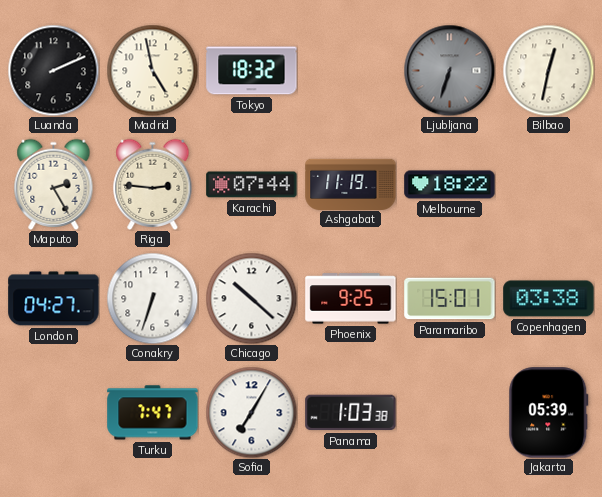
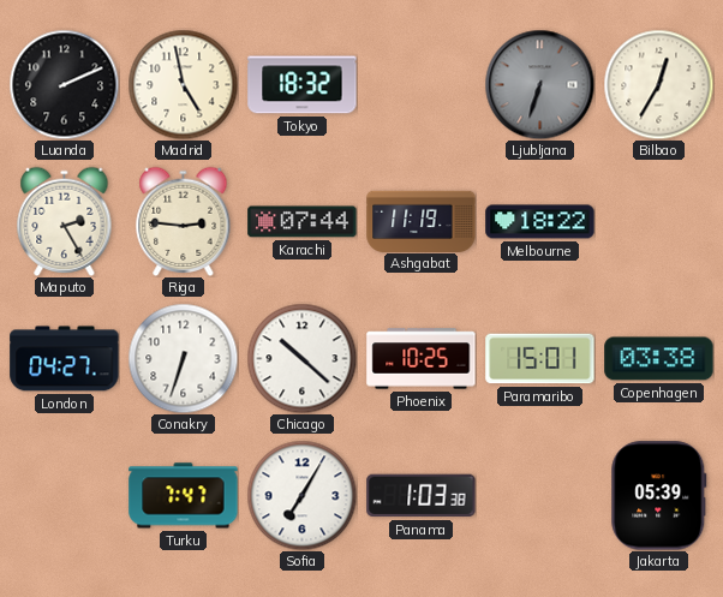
Bilbao: 12:32 -> 12:35 (658, 84)
Phoenix: 9:25 -> 10:25 (422, 359)
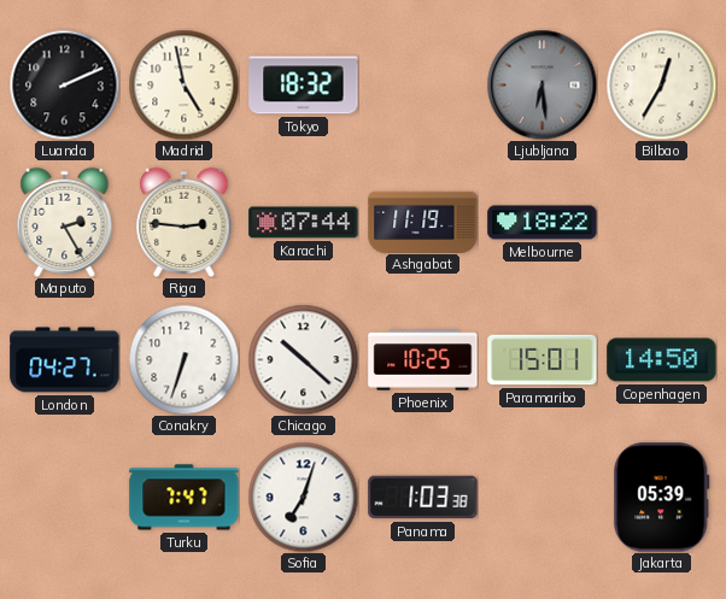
Ljubljana: 6:33 -> 6:29 (541, 84)
Copenhagen: 03:38 -> 14:50 (662, 360)
Sofia: 7:05 -> 7:03 (303, 497)
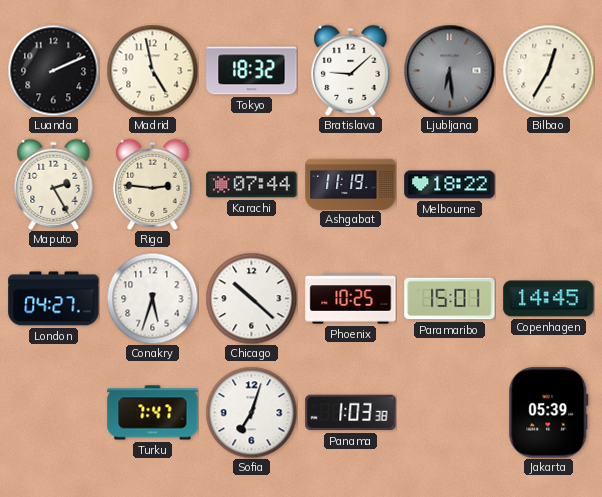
Bratislava: none -> 9:08 (351, 70)
Conakry: 6:33 -> 5:33 (152, 298)
Copenhagen: 14:50 -> 14:45 (549, 299)
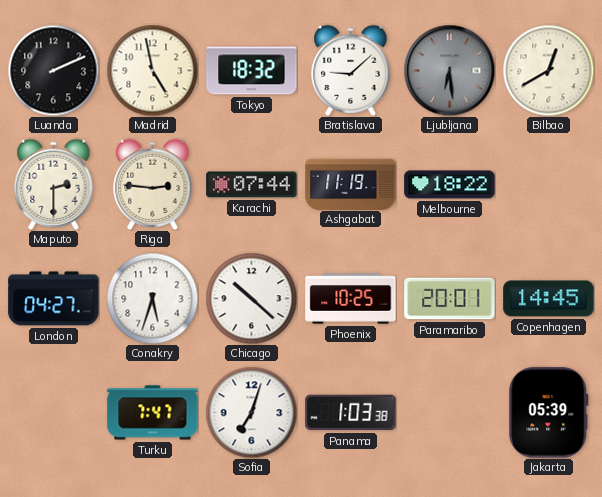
Bilbao: 12:35 -> 12:40 (548, 70)
Maputo: 2:25 -> 2:30 (54, 184)
Paramaribo: 15:01 -> 20:01 (450, 299)
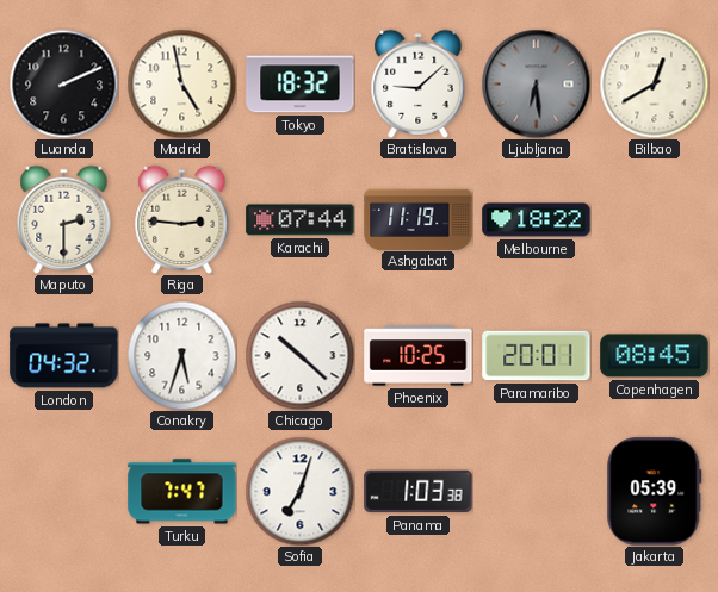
London: 04:27 -> 04:32 (64, 356)
Copenhagen: 14:45 -> 08:45 (655, 356)
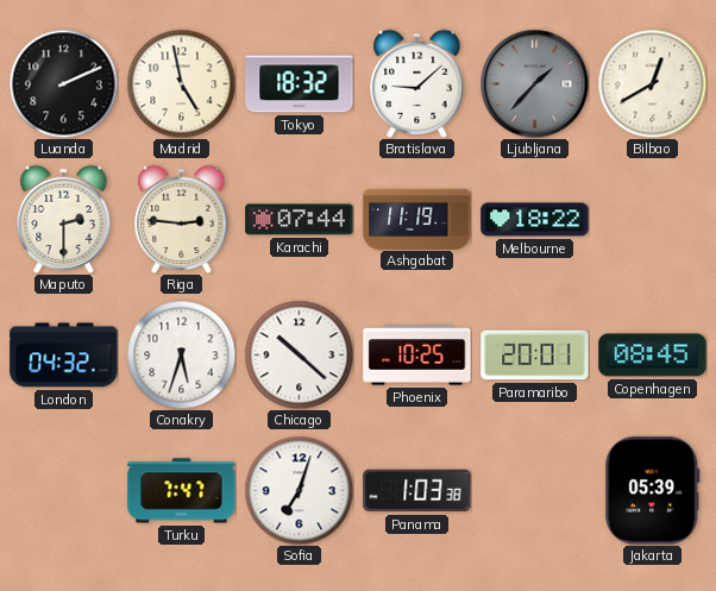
Ljubljana: 6:29 -> 1:37 (534, 83)
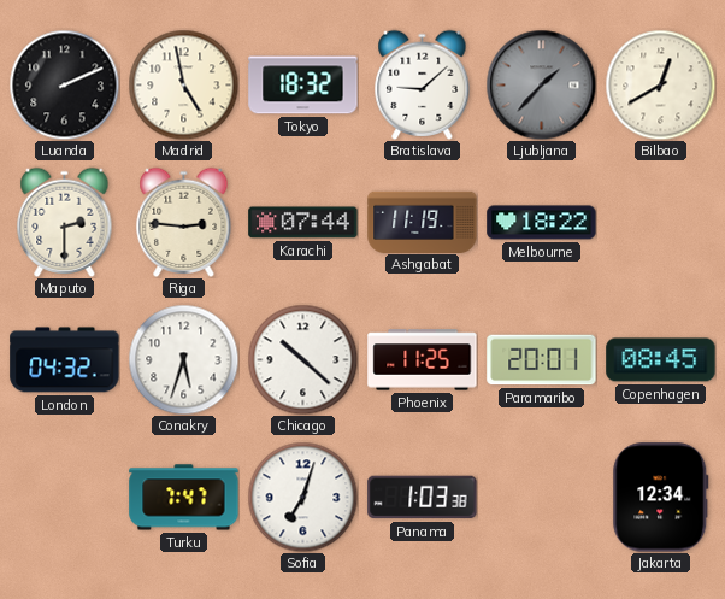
Phoenix: 10:25 -> 11:25 (423, 360)
Jakarta: 05:39 -> 12:34 (661, 498)
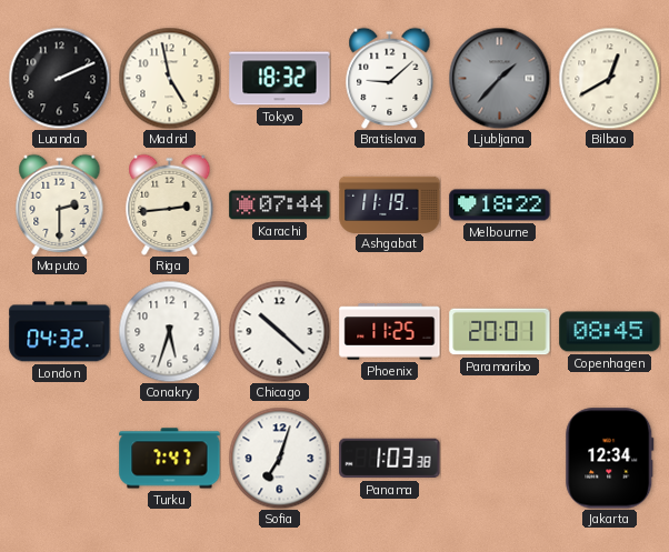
Riga: 2:46 -> 2:44 (170, 204)
